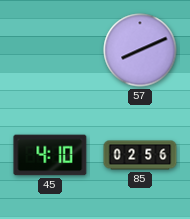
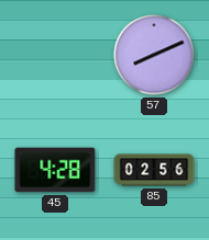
45: 4:10 -> 4:28 (55, 170)
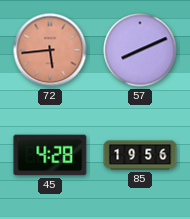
72: none -> 5:44 (50, 50)
85: 02:56 -> 19:56 (140, 155)
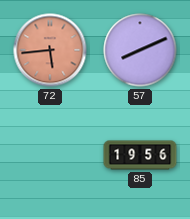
45: 4:28 -> none (50, 155)
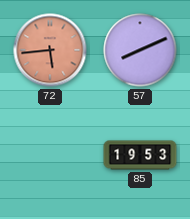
85: 19:56 -> 19:53 (140, 155)
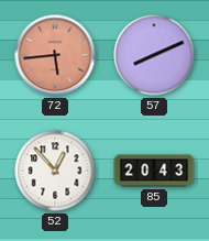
52: none -> 12:53 (55, 171)
85: 19:53 -> 20:43 (154, 171)
